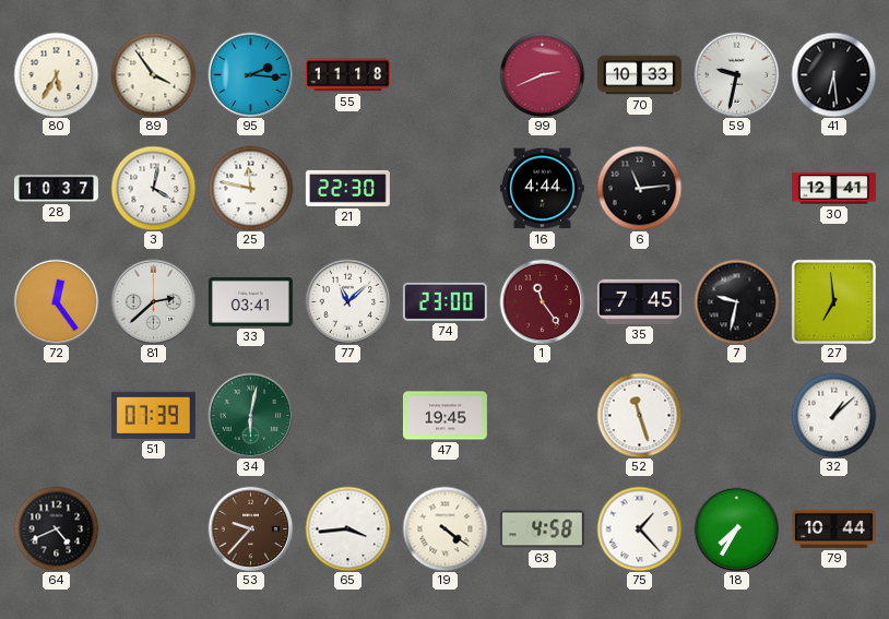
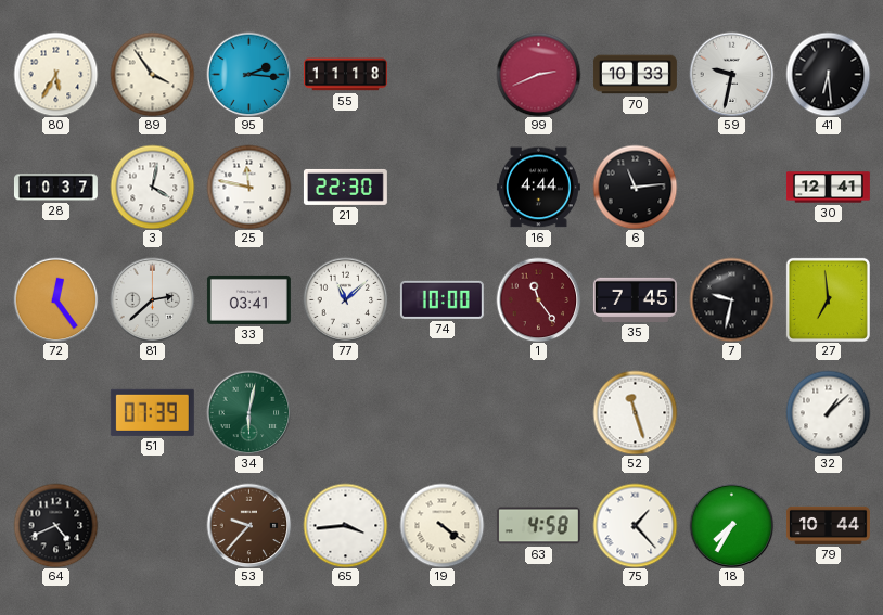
74: 23:00 -> 10:00 (441, 299)
47: 19:45 -> none (444, 416)
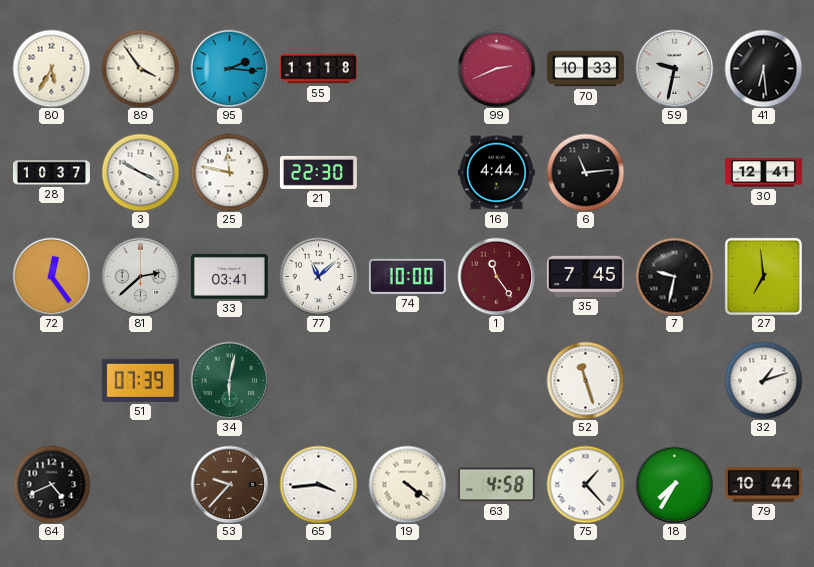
3: 4:02 -> 3:50 (140, 172)
32: 1:08 -> 1:12 (763, 380)
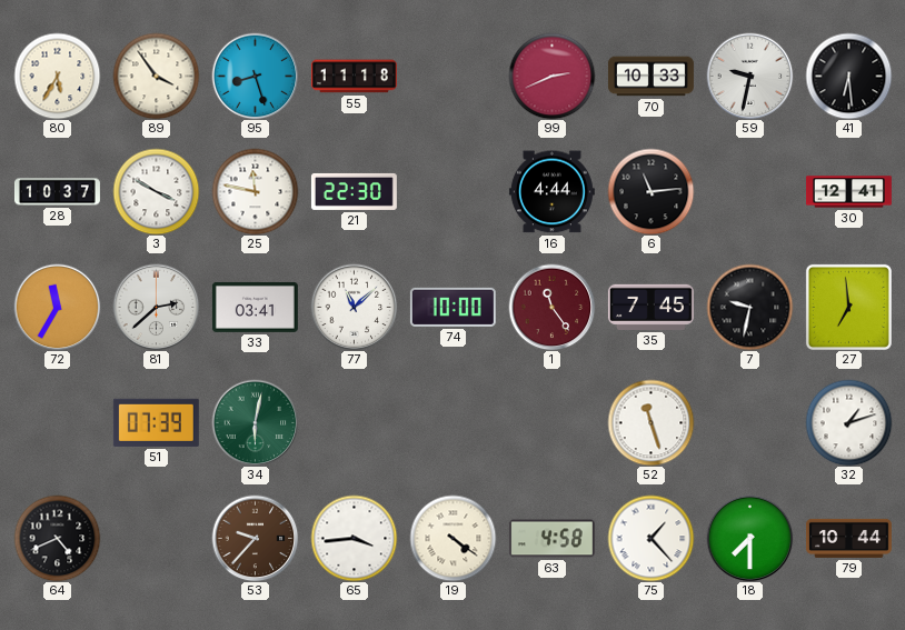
95: 2:16 -> 8:27 (255, 76)
72: 12:24 -> 11:35 (57, 307)
18: 7:35 -> 7:30 (749, 538)
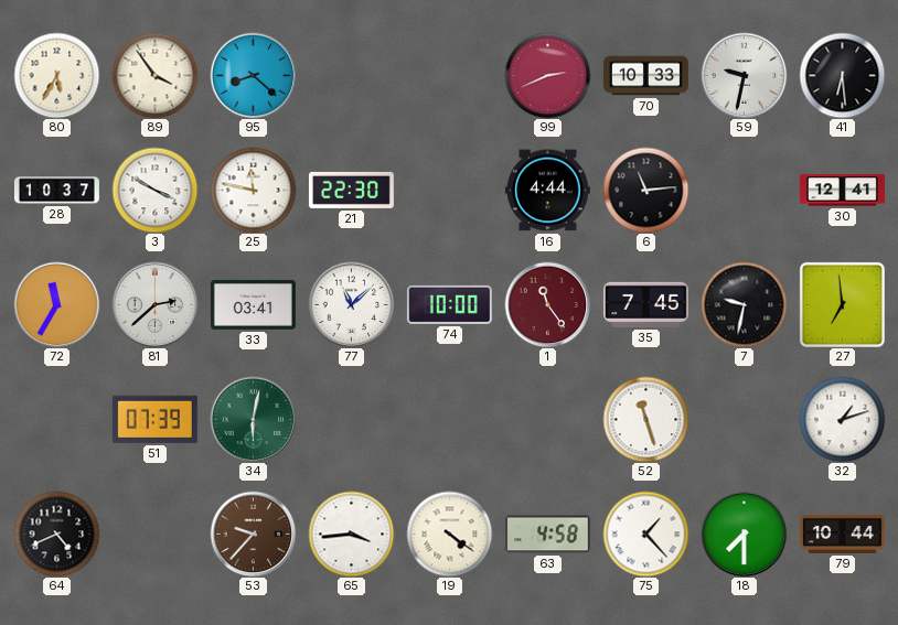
95: 8:27 -> 8:22 (253, 75)
55: 11:18 -> none (354, 77)
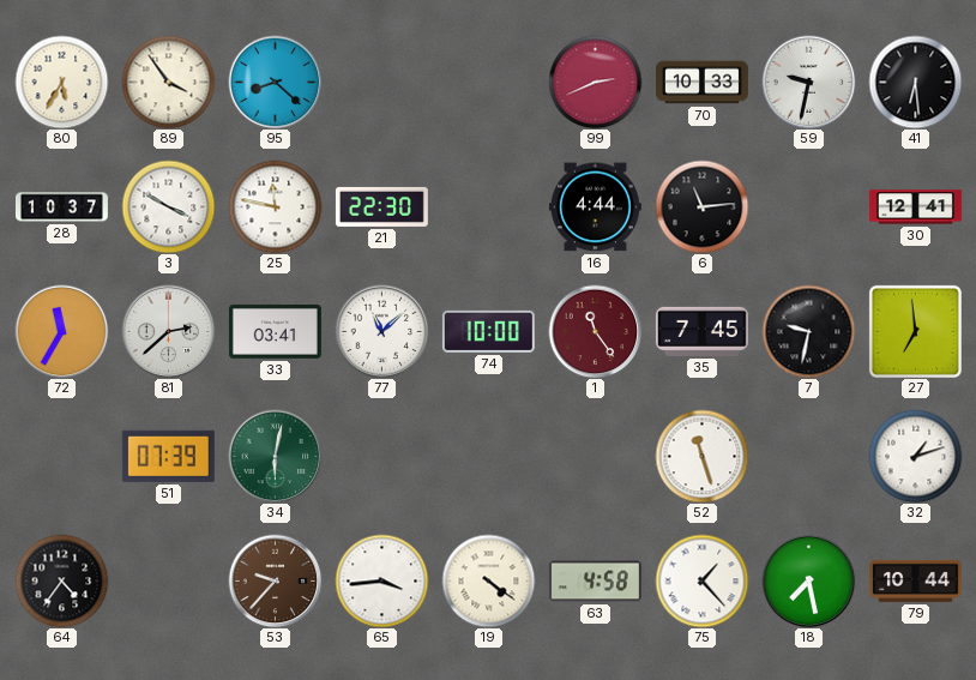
64: 4:41 -> 4:36 (61, 580)
18: 7:30 -> 7:28 (808, 580)
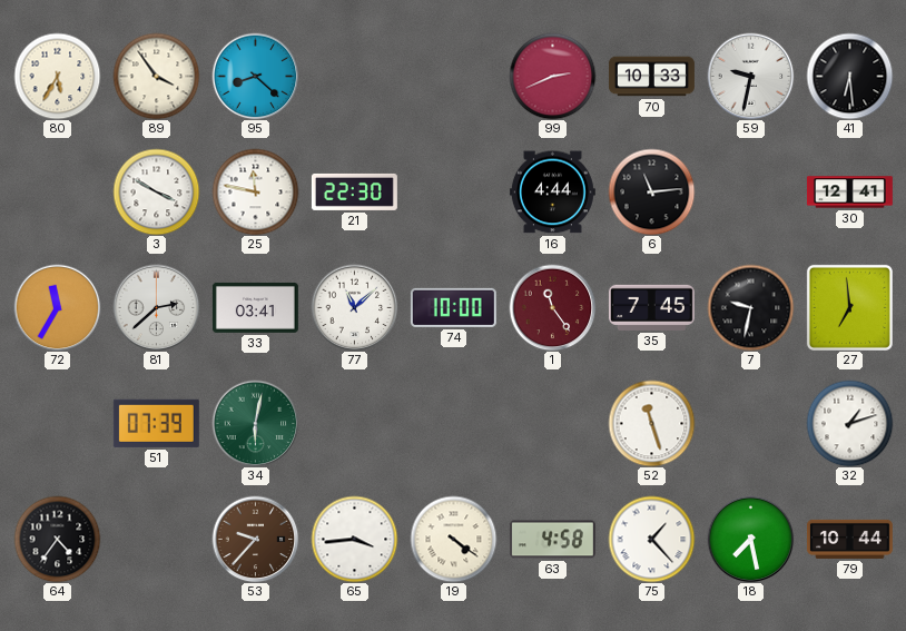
28: 10:37 -> none (61, 207)
